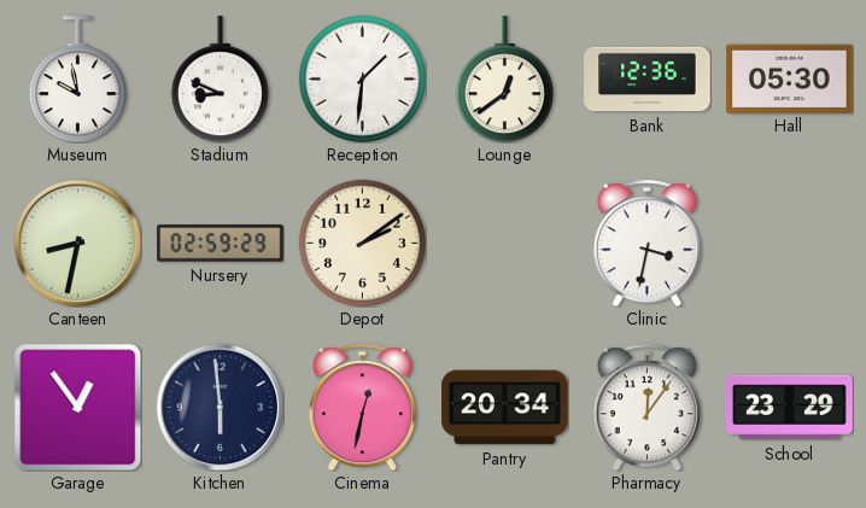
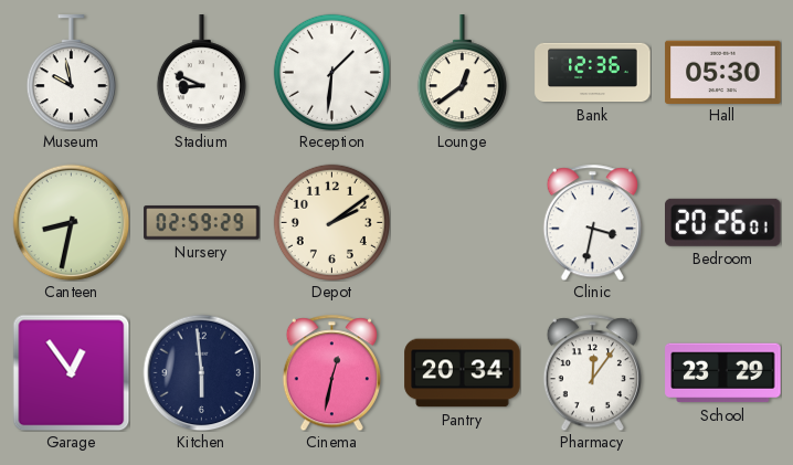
Bedroom: none -> 20:26 (723, 222)
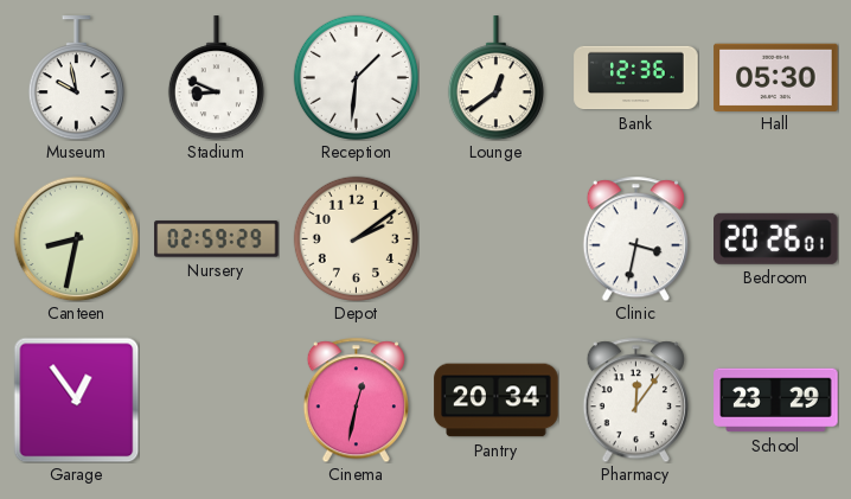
Kitchen: 5:59 -> none (201, 372)
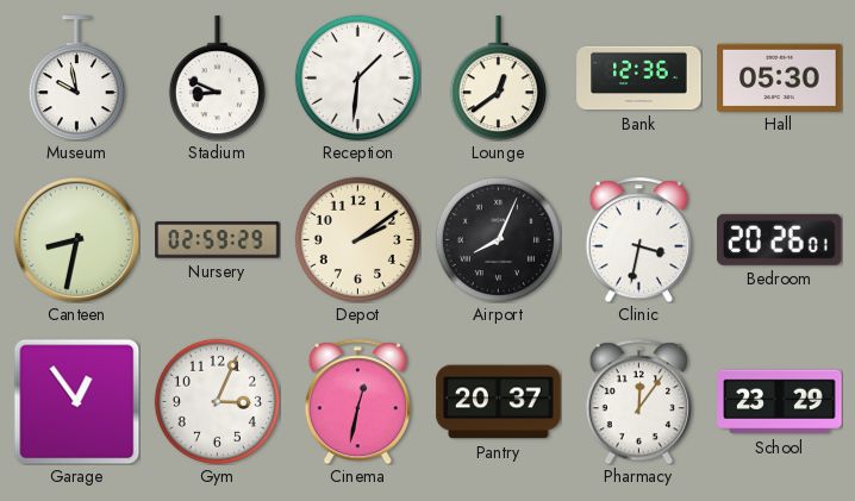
Airport: none -> 8:04 (498, 239)
Gym: none -> 3:04 (217, 401)
Pantry: 20:34 -> 20:37 (499, 402)
